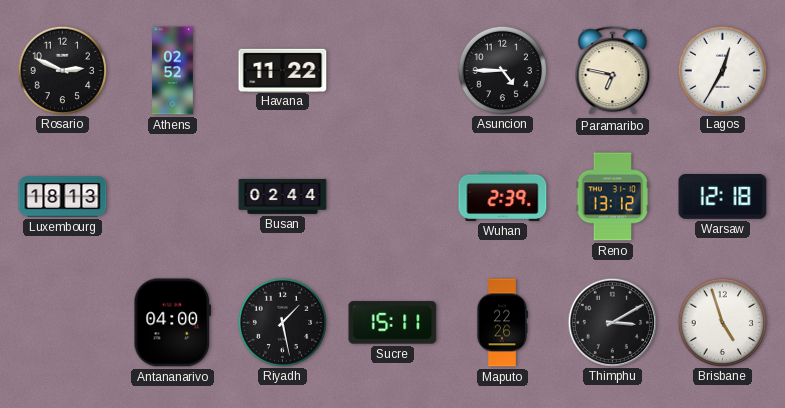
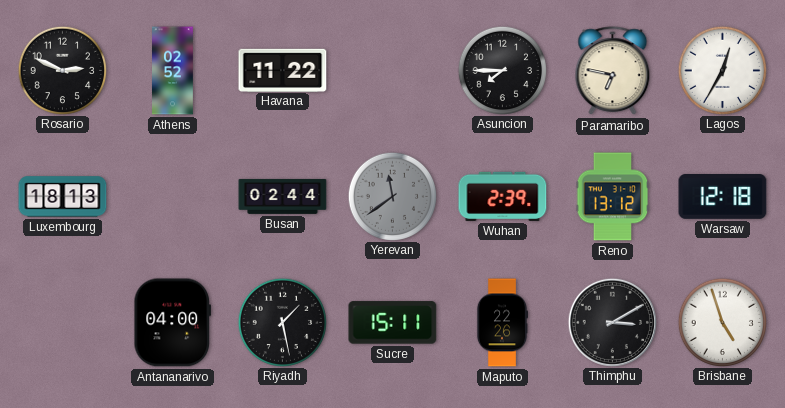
Asuncion: 4:45 -> 7:45 (502, 70)
Yerevan: none -> 11:39 (392, 196)
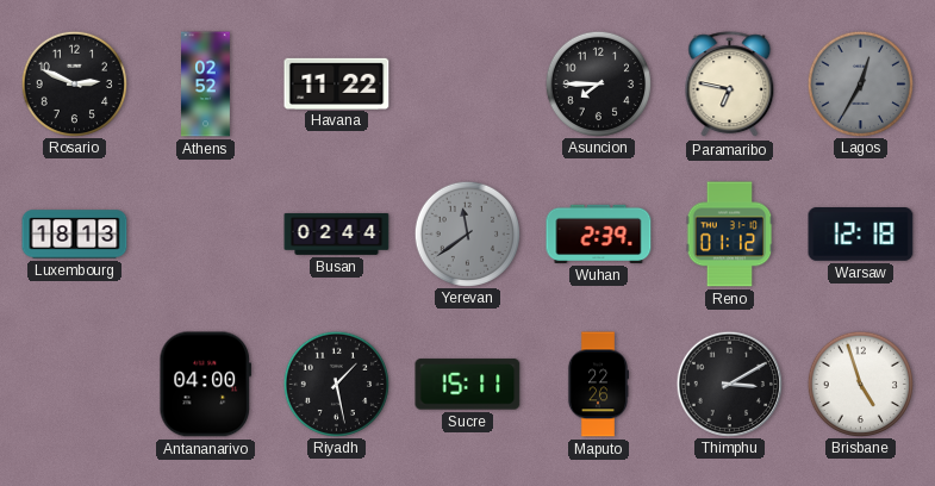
Lagos dial: white -> grey (860, 83)
Reno: 13:12 -> 01:12 (730, 235)
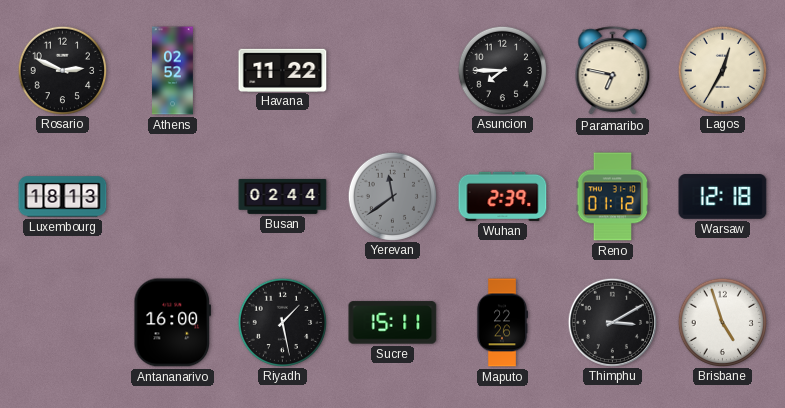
Lagos dial: grey -> cream (722, 70)
Antananarivo: 04:00 -> 16:00 (172, 323)
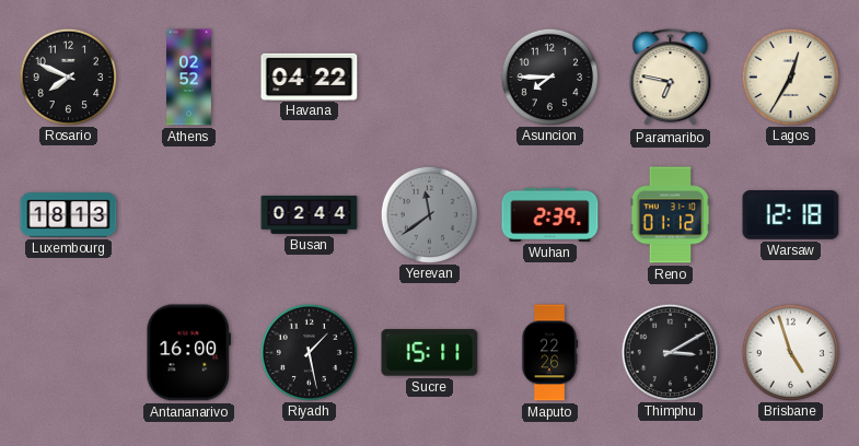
Rosario: 2:49 -> 7:49 (68, 77)
Havana: 11:22 -> 04:22 (310, 77)
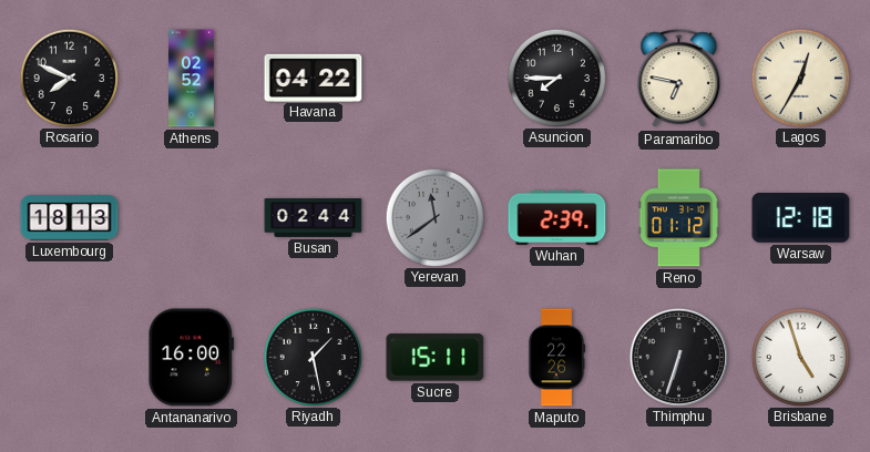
Thimphu: 3:10 -> 6:33 (678, 357)
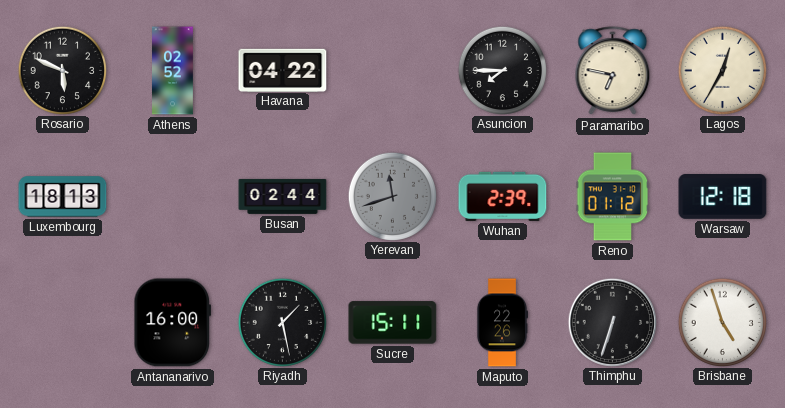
Rosario: 7:49 -> 5:49 (62, 70)
Yerevan: 11:39 -> 11:42 (392, 196)
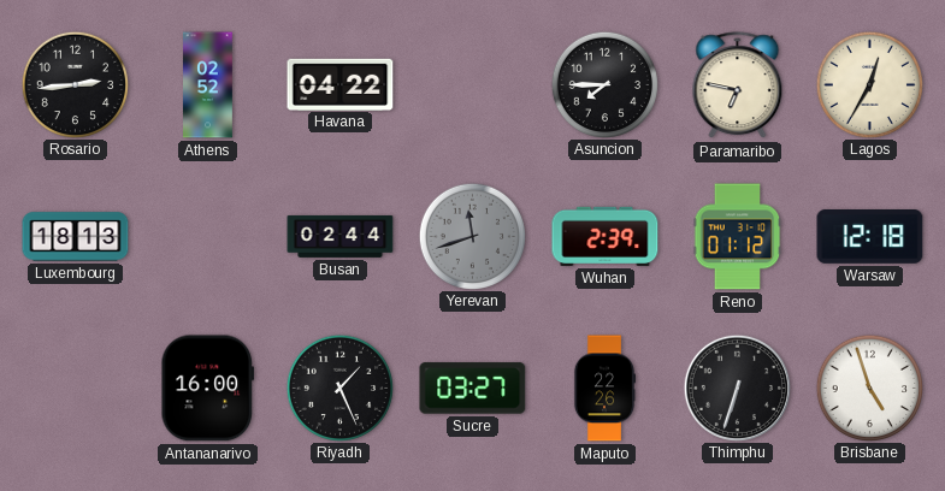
Rosario: 5:49 -> 2:44 (75, 84)
Riyadh: 1:28 -> 1:26 (339, 388)
Sucre: 15:11 -> 03:27 (473, 389)
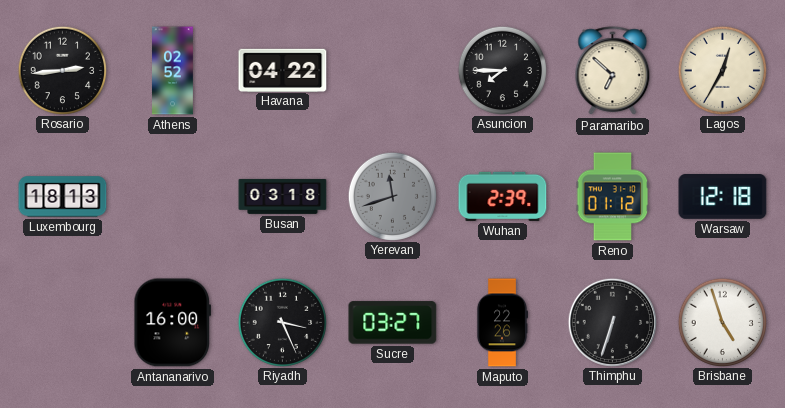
Paramaribo: 6:47 -> 6:52 (613, 71)
Busan: 02:44 -> 03:18 (283, 196)
Riyadh: 1:26 -> 3:26 (282, 322)
